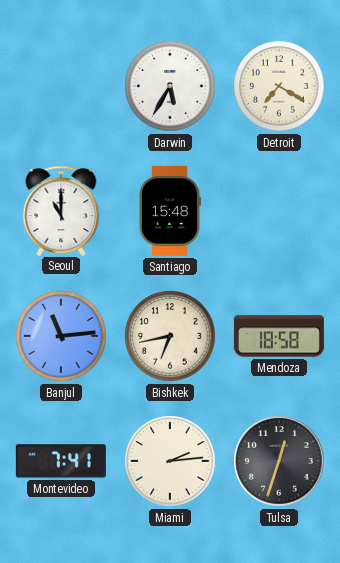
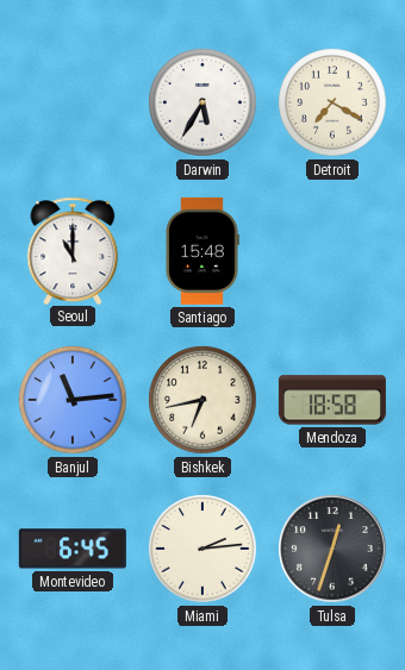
Montevideo: 7:41 -> 6:45 (73, 549)
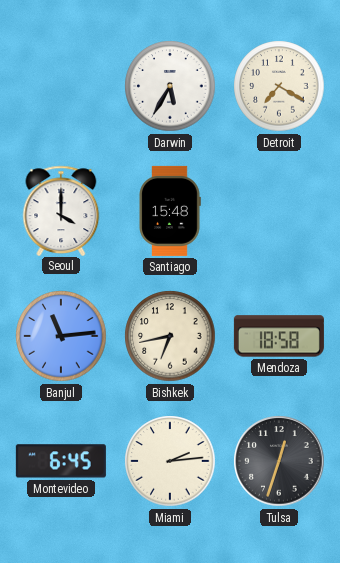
Seoul: 11:00 -> 4:00 (61, 210)
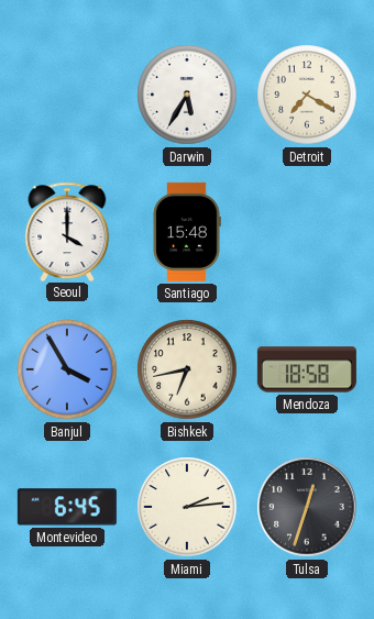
Banjul: 11:14 -> 3:55 (67, 369)
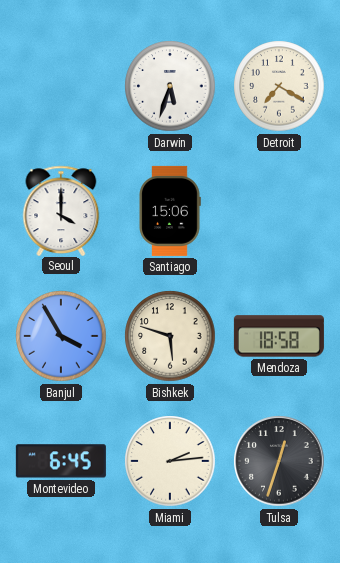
Darwin: 5:35 -> 5:33 (170, 86)
Santiago: 15:48 -> 15:06 (170, 211)
Bishkek: 6:43 -> 5:48 (170, 336)
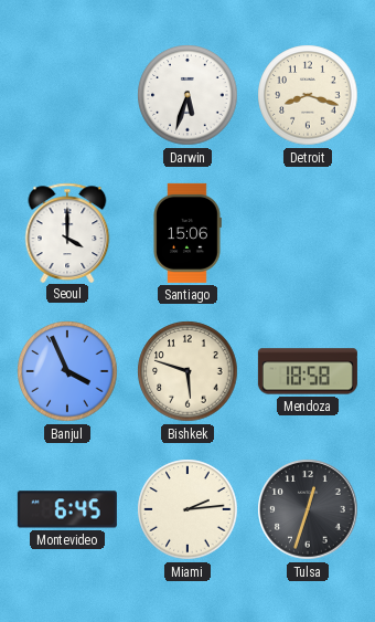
Detroit: 7:20 -> 8:18 (308, 95)
Banjul: 3:55 -> 3:56 (67, 371)
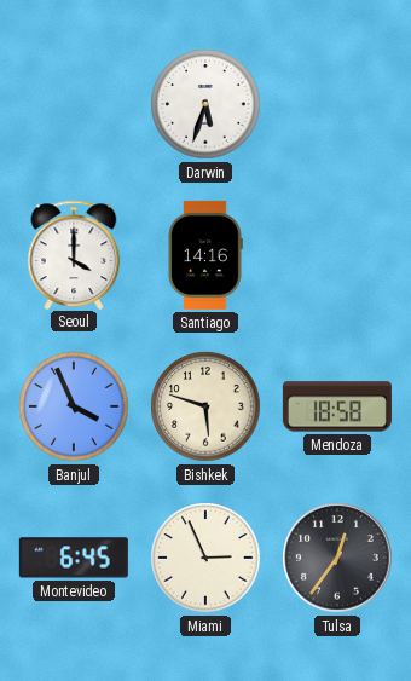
Detroit: 8:18 -> none (308, 95)
Santiago: 15:06 -> 14:16 (205, 255)
Miami: 2:14 -> 2:56 (205, 558)
Tulsa: 12:33 -> 12:36 (337, 558)
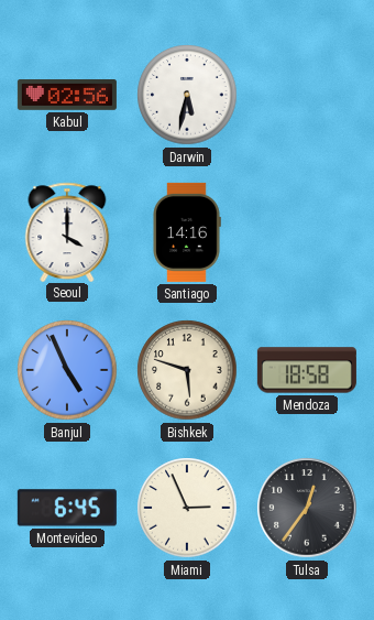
Kabul: none -> 02:56 (67, 96)
Darwin: 5:33 -> 5:32 (187, 95)
Banjul: 3:56 -> 4:56 (67, 370)
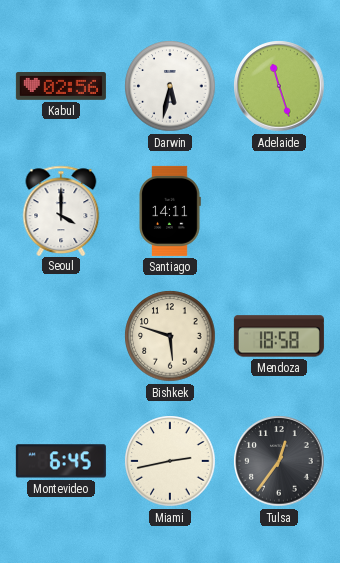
Adelaide: none -> 11:27 (279, 86)
Santiago: 14:16 -> 14:11 (170, 211)
Banjul: 4:56 -> none (67, 370)
Miami: 2:56 -> 2:43 (170, 461)
